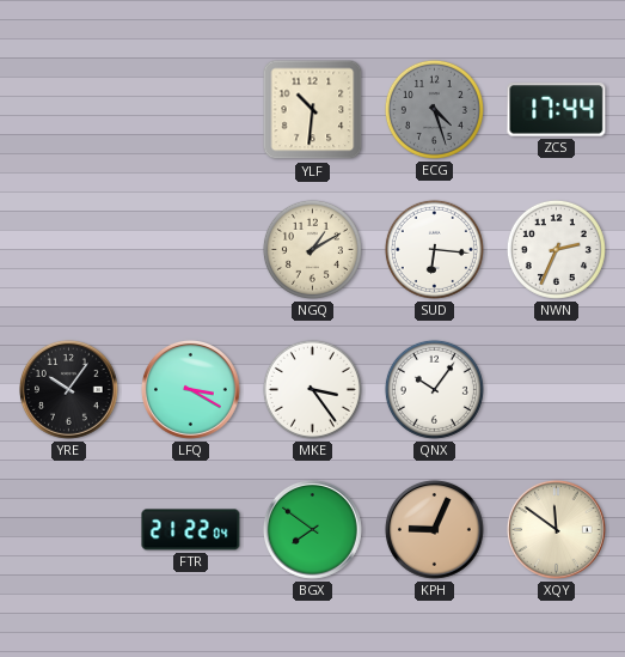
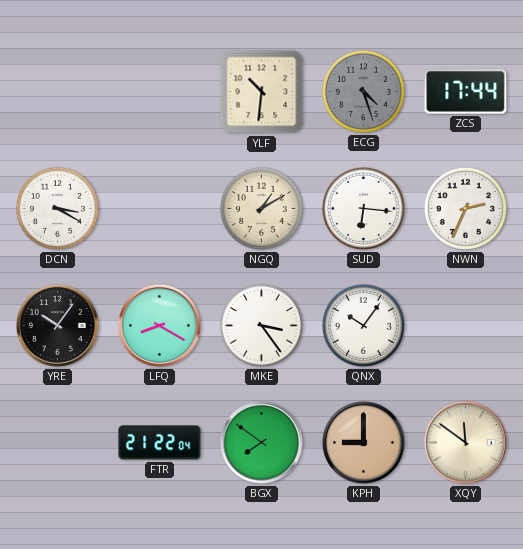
DCN: none -> 3:20 (57, 208)
LFQ: 3:20 -> 8:20 (159, 325)
KPH: 9:04 -> 9:00 (363, 442)
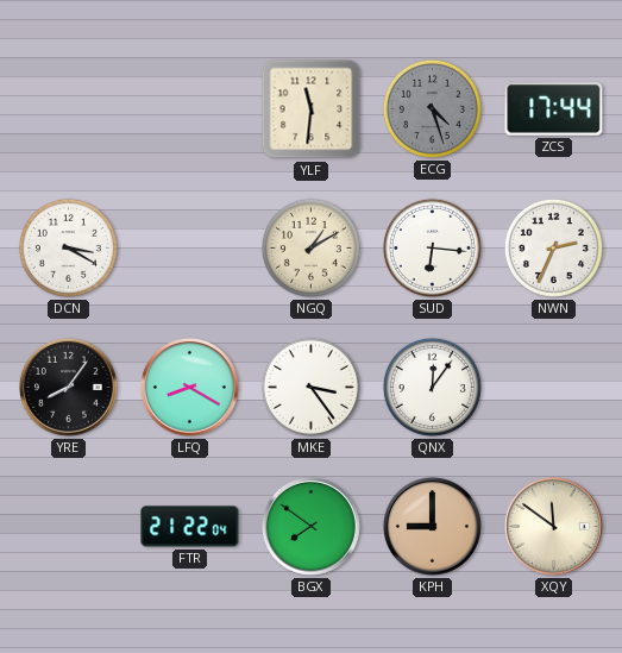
YLF: 10:31 -> 11:31 (312, 109)
YRE: 10:06 -> 8:06 (68, 387)
QNX: 10:06 -> 12:06 (432, 387)
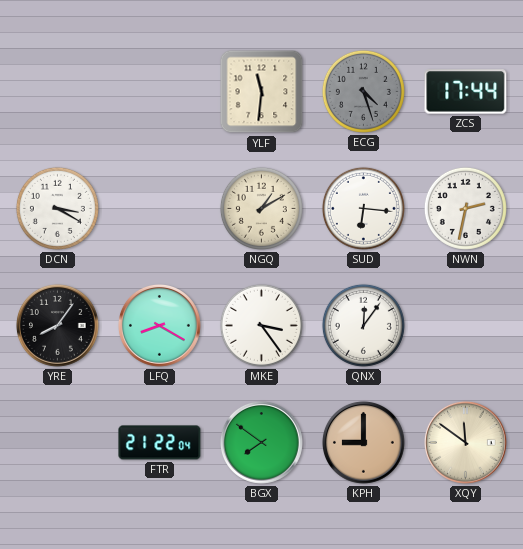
NWN: 2:34 -> 2:32 (465, 208)
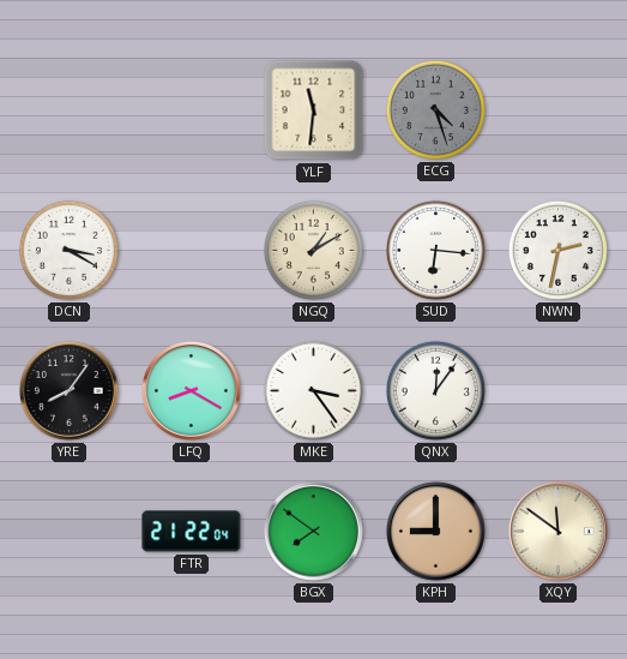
ZCS: 17:44 -> none (466, 92)
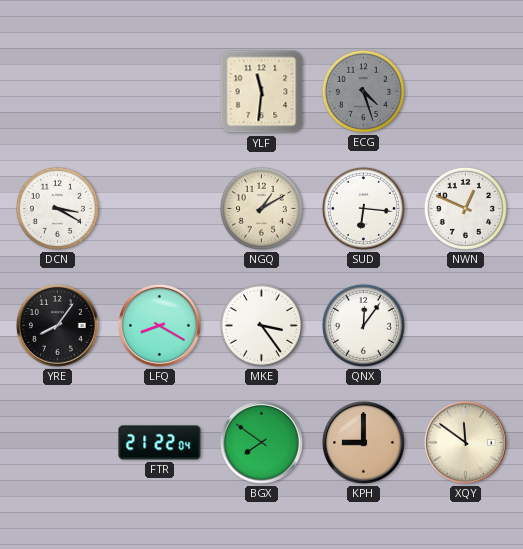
NWN: 2:32 -> 12:49 (465, 208)
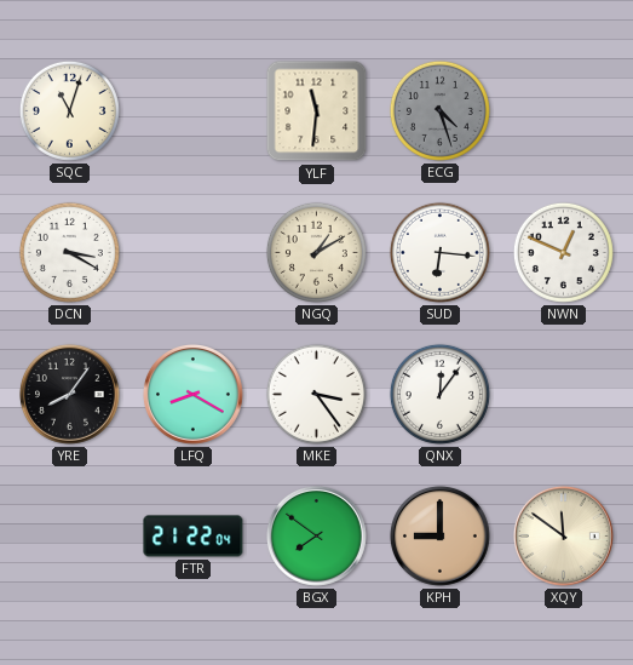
SQC: none -> 11:03 (69, 110)
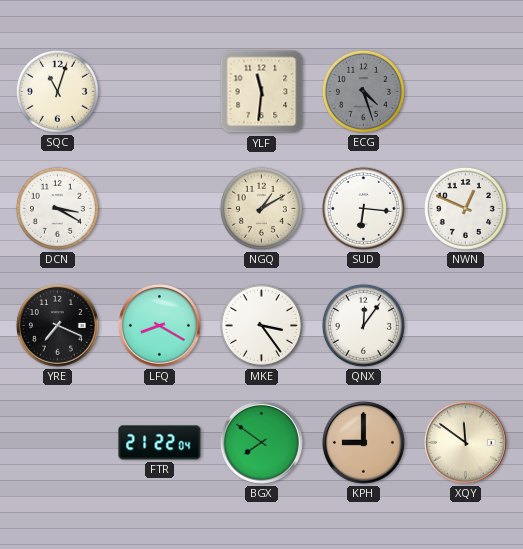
YRE: 8:06 -> 7:19 (57, 325)
